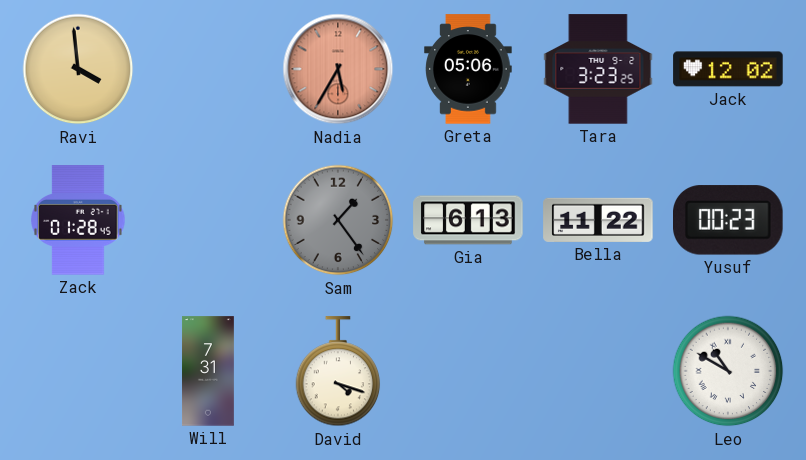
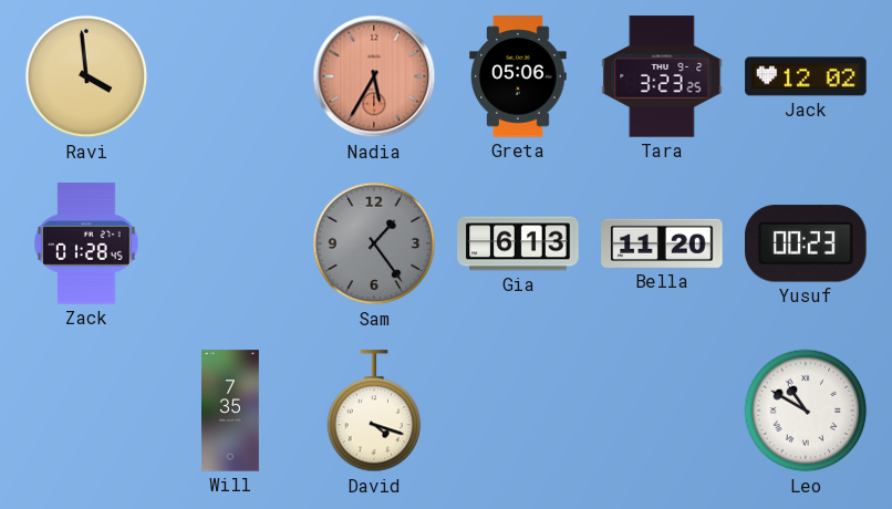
Bella: 11:22 -> 11:20 (662, 243)
Will: 7:31 -> 7:35 (231, 411)
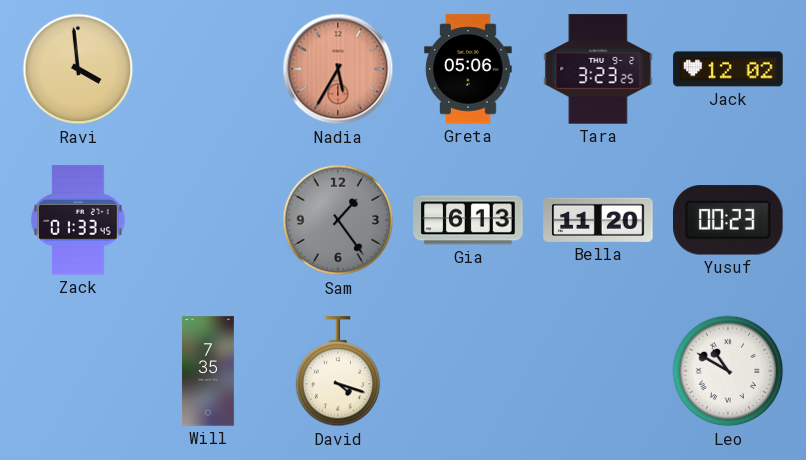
Zack: 01:28 -> 01:33 (78, 220)
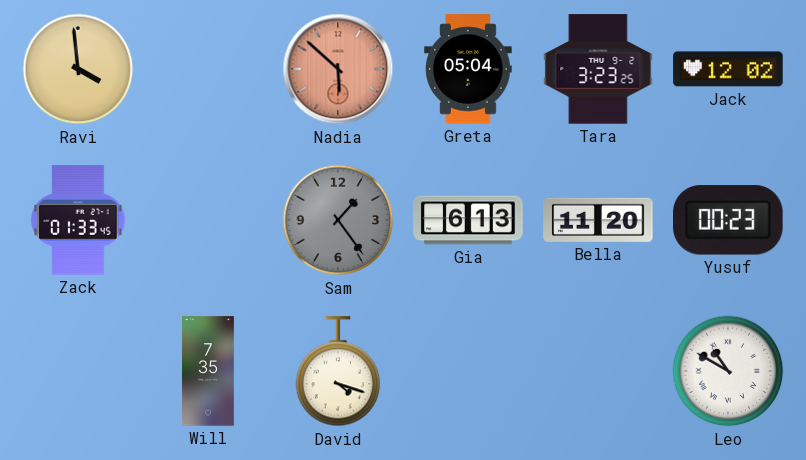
Nadia: 5:35 -> 5:52 (338, 69)
Greta: 05:06 -> 05:04 (468, 69)
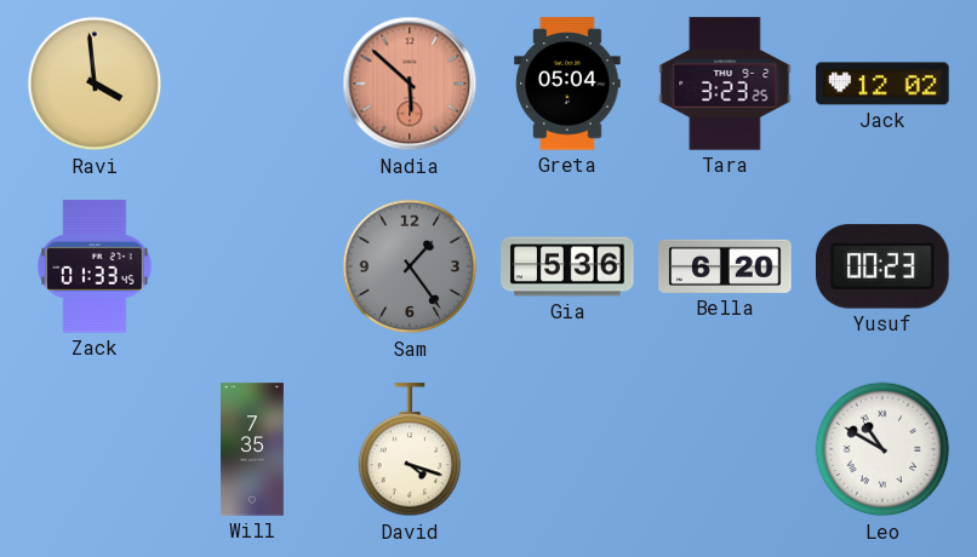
Gia: 6:13 -> 5:36 (567, 266)
Bella: 11:20 -> 6:20 (725, 266)
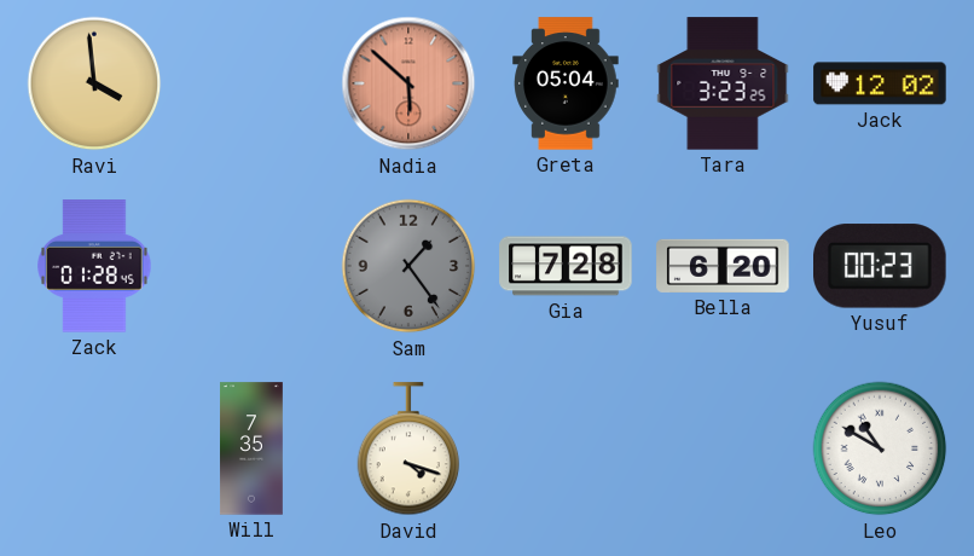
Zack: 01:33 -> 01:28 (94, 266)
Gia: 5:36 -> 7:28 (566, 266)
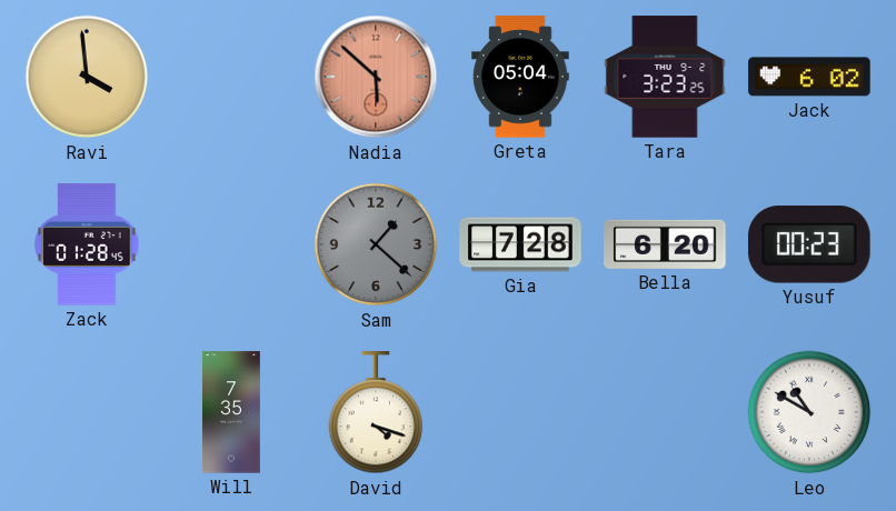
Jack: 12:02 -> 6:02 (809, 77)
Sam: 1:24 -> 1:22 (376, 244)
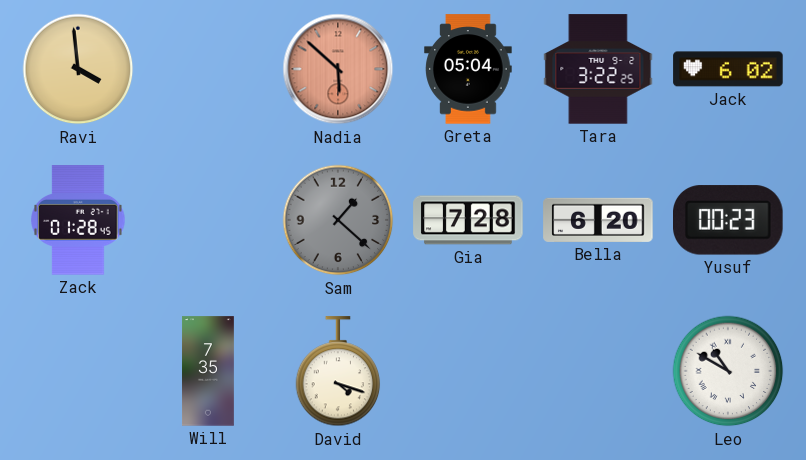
Tara: 3:23 -> 3:22 (598, 69)
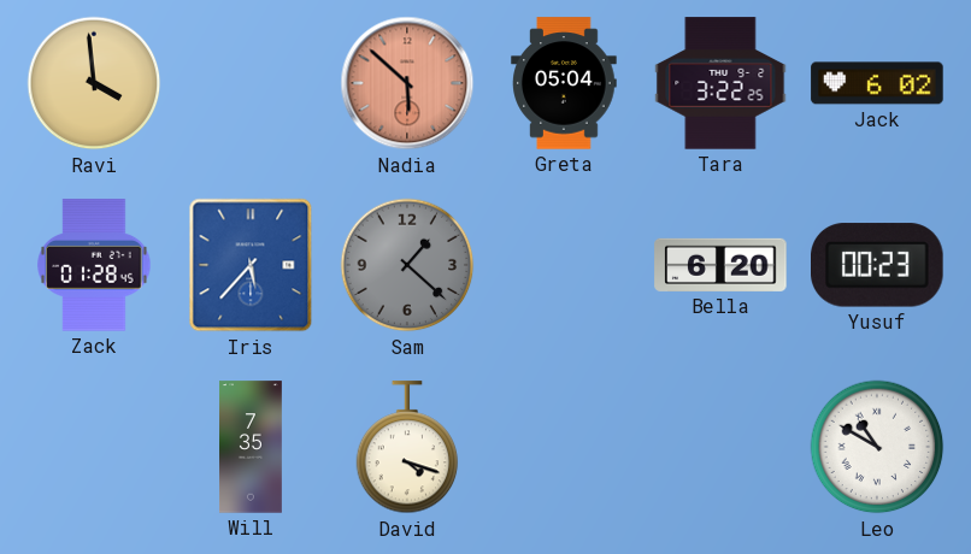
Iris: none -> 5:37 (251, 265)
Gia: 7:28 -> none (468, 220)
